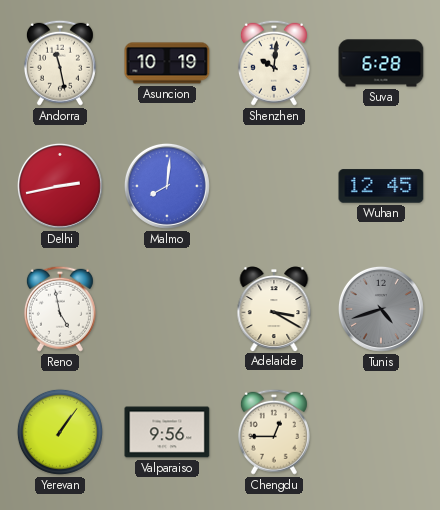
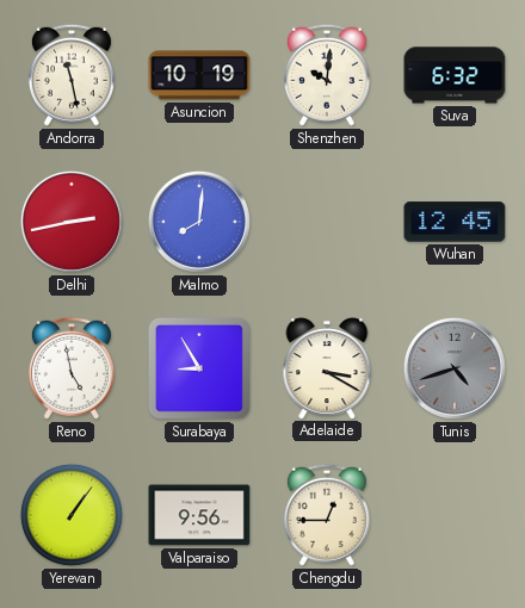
Suva: 6:28 -> 6:32 (455, 75)
Surabaya: none -> 8:55 (199, 368)
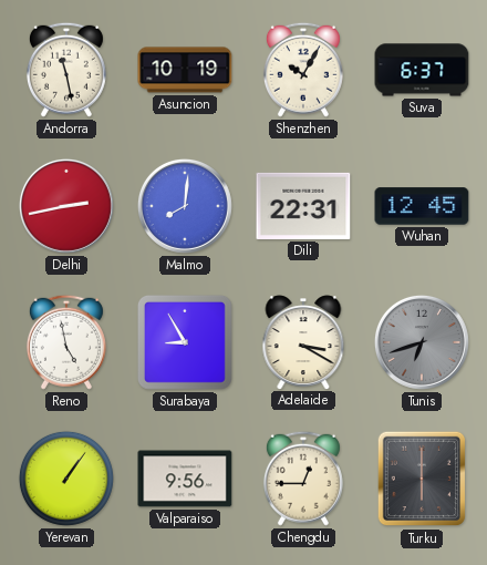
Shenzhen: 10:01 -> 10:05 (303, 70)
Suva: 6:32 -> 6:37 (422, 70)
Dili: none -> 22:31 (303, 206)
Tunis: 4:42 -> 6:42 (422, 342)
Turku: none -> 6:00 (422, 479)
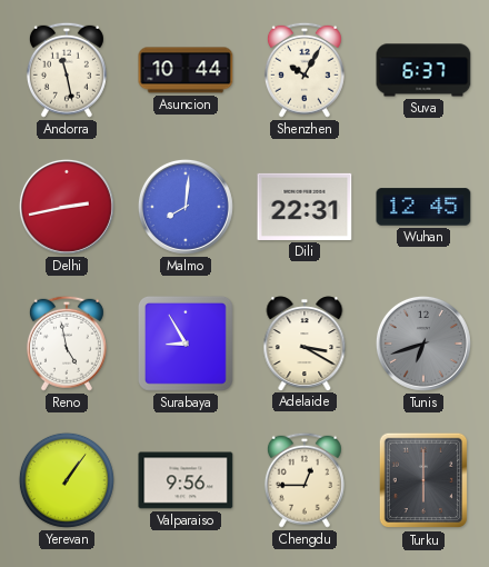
Asuncion: 10:19 -> 10:44 (186, 70)
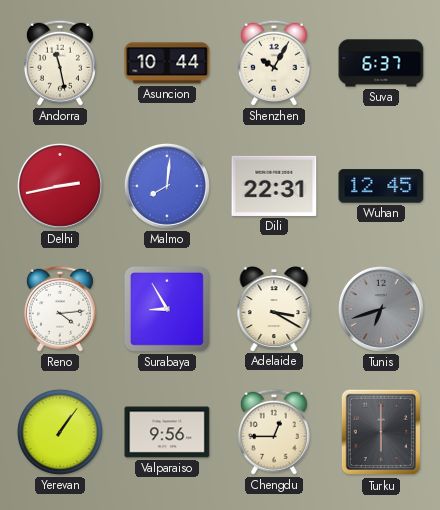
Reno: 4:58 -> 4:14 (60, 309)
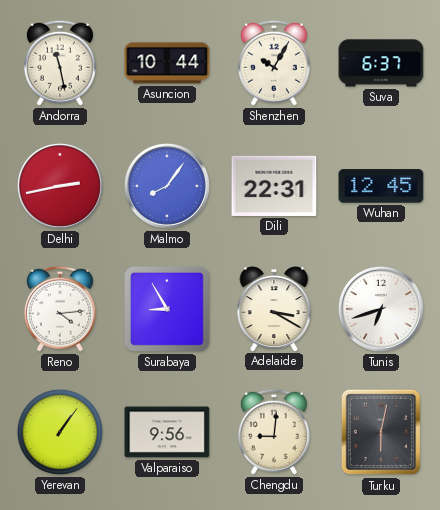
Malmo: 8:01 -> 8:06 (167, 186)
Tunis dial: grey -> white (381, 309)
Chengdu: 12:45 -> 9:01 (274, 432)
Turku: 6:00 -> 6:02 (381, 432)
